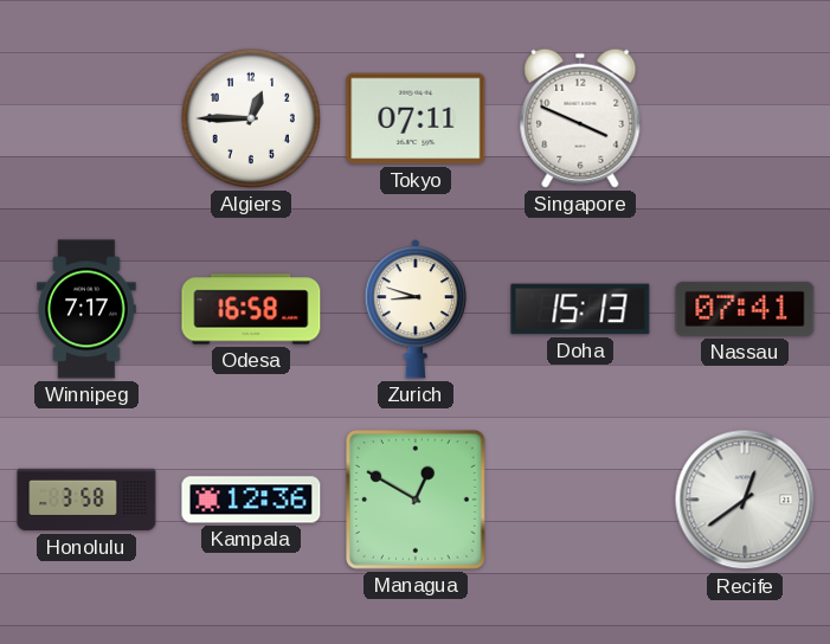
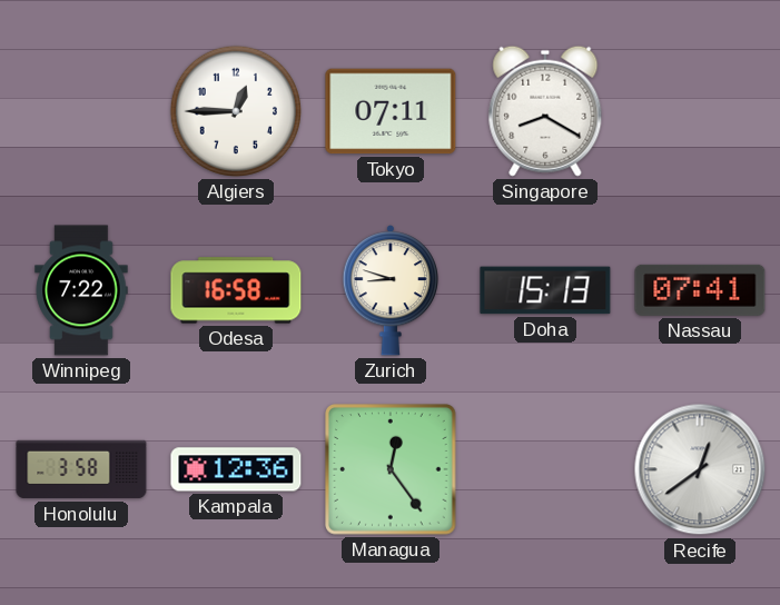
Singapore: 3:49 -> 8:20 (545, 111)
Winnipeg: 7:17 -> 7:22 (81, 290)
Managua: 12:50 -> 12:24 (391, 469)
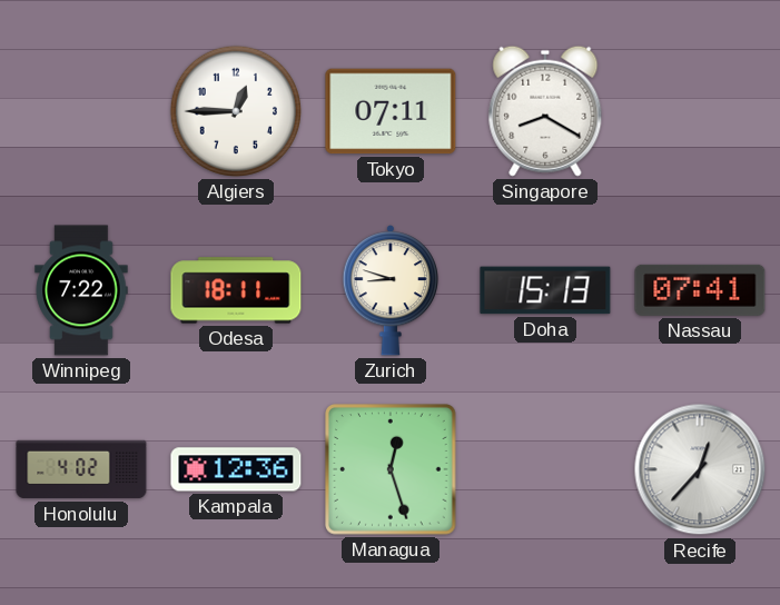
Odesa: 16:58 -> 18:11 (236, 290)
Honolulu: 3:58 -> 4:02 (81, 469)
Managua: 12:24 -> 12:27 (391, 469)
Recife: 12:39 -> 12:37 (700, 469)
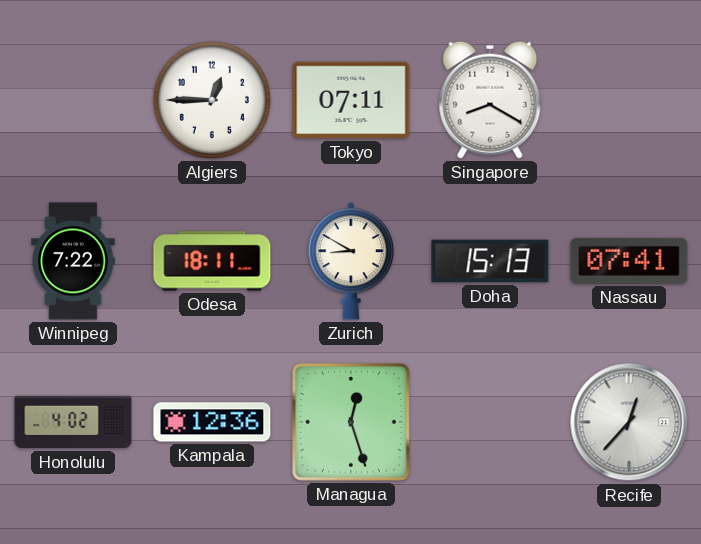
Zurich: 8:48 -> 8:50 (350, 261)
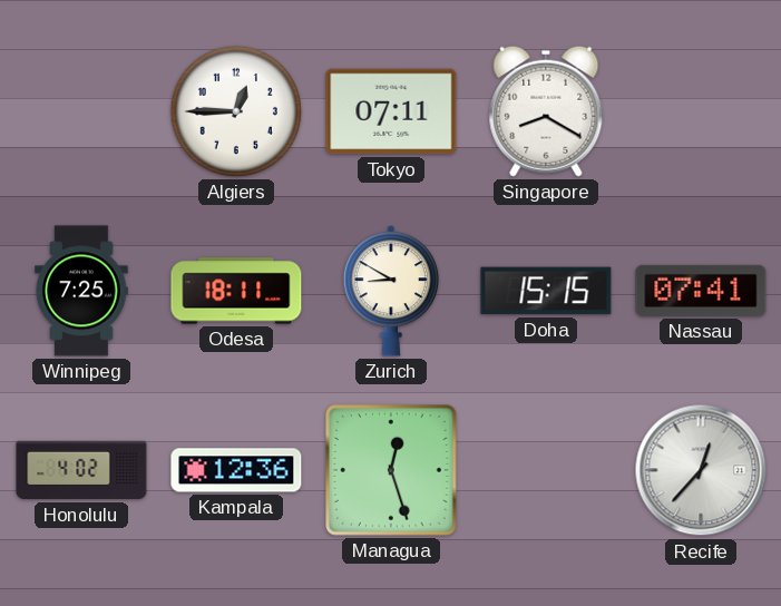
Winnipeg: 7:22 -> 7:25 (81, 291)
Doha: 15:13 -> 15:15 (546, 291)
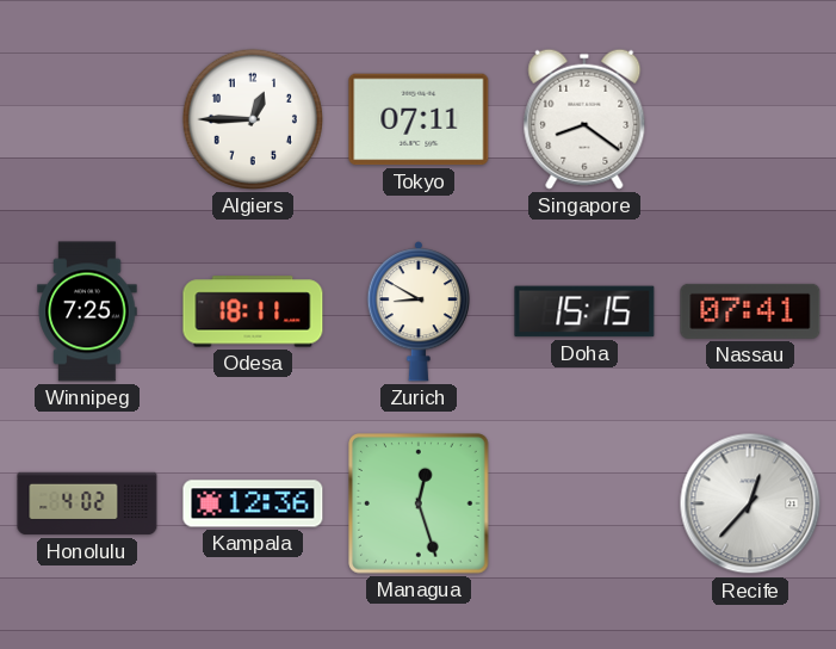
Singapore: 8:20 -> 8:21 (584, 119)
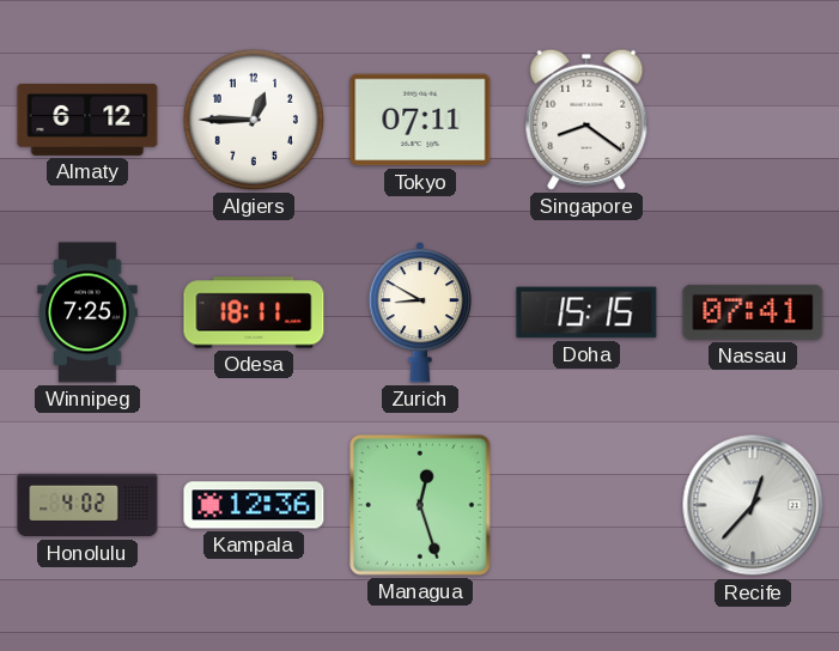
Almaty: none -> 6:12 (87, 120)
